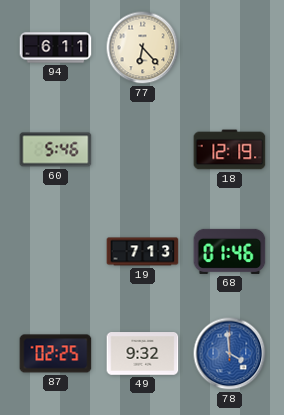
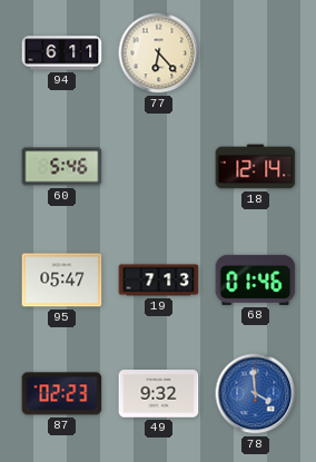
18: 12:19 -> 12:14 (256, 167)
95: none -> 05:47 (62, 281)
87: 02:25 -> 02:23 (62, 394)
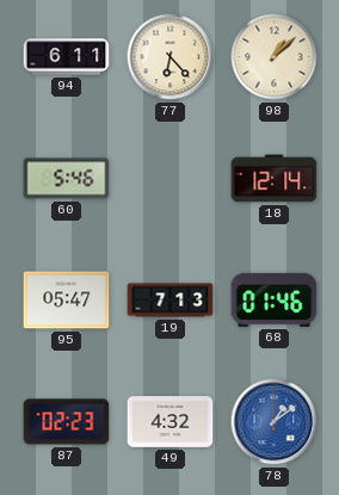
98: none -> 1:08 (275, 57)
49: 9:32 -> 4:32 (171, 422)
78: 3:59 -> 1:09 (275, 422)
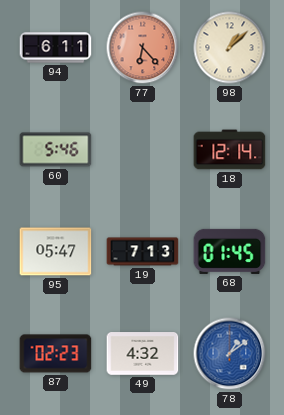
77 dial: cream -> salmon (143, 48)
68: 01:46 -> 01:45 (230, 251)
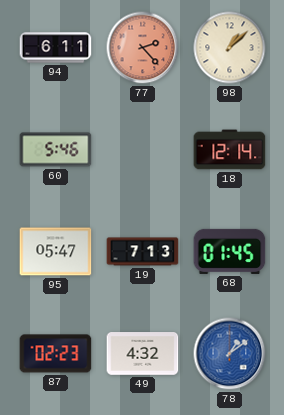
77: 6:23 -> 2:23 (143, 48)
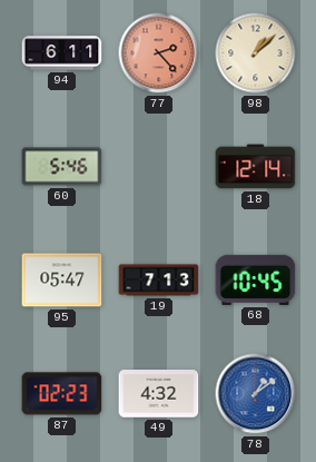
68: 01:45 -> 10:45 (256, 279)
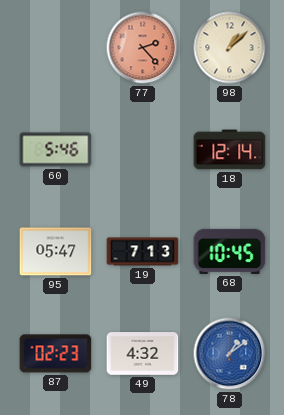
94: 6:11 -> none (62, 53)
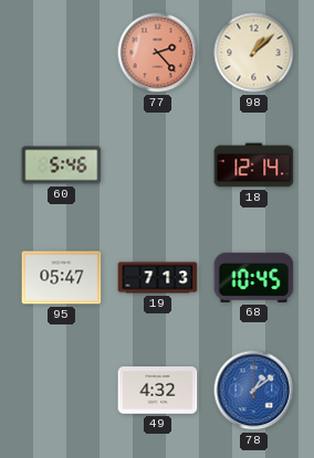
87: 02:23 -> none (56, 354)
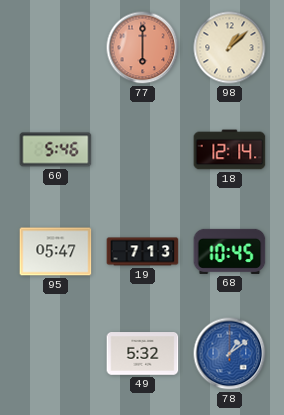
77: 2:23 -> 6:00 (143, 48)
49: 4:32 -> 5:32 (143, 354)
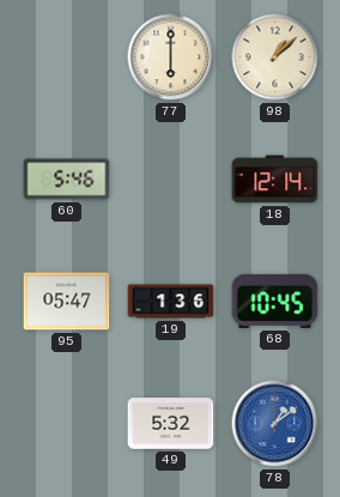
77 dial: salmon -> cream (171, 57)
19: 7:13 -> 1:36 (171, 302)
